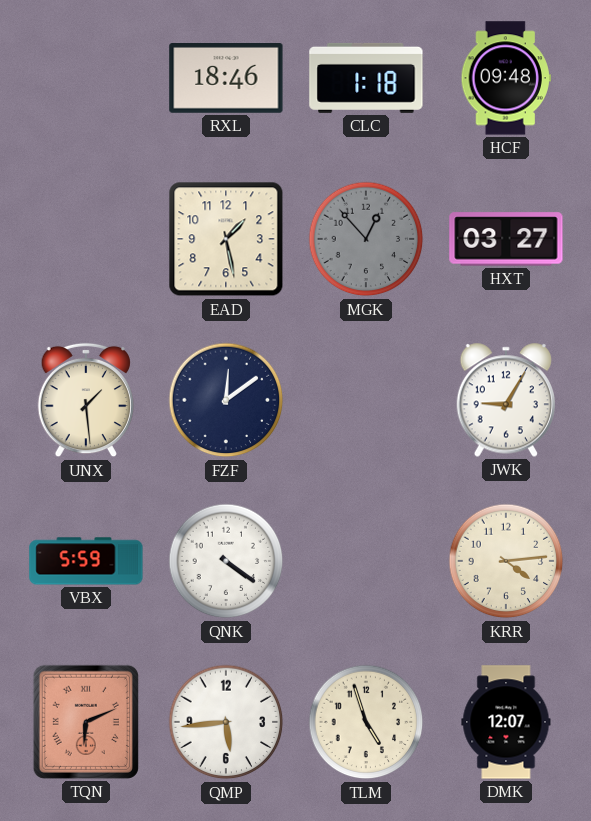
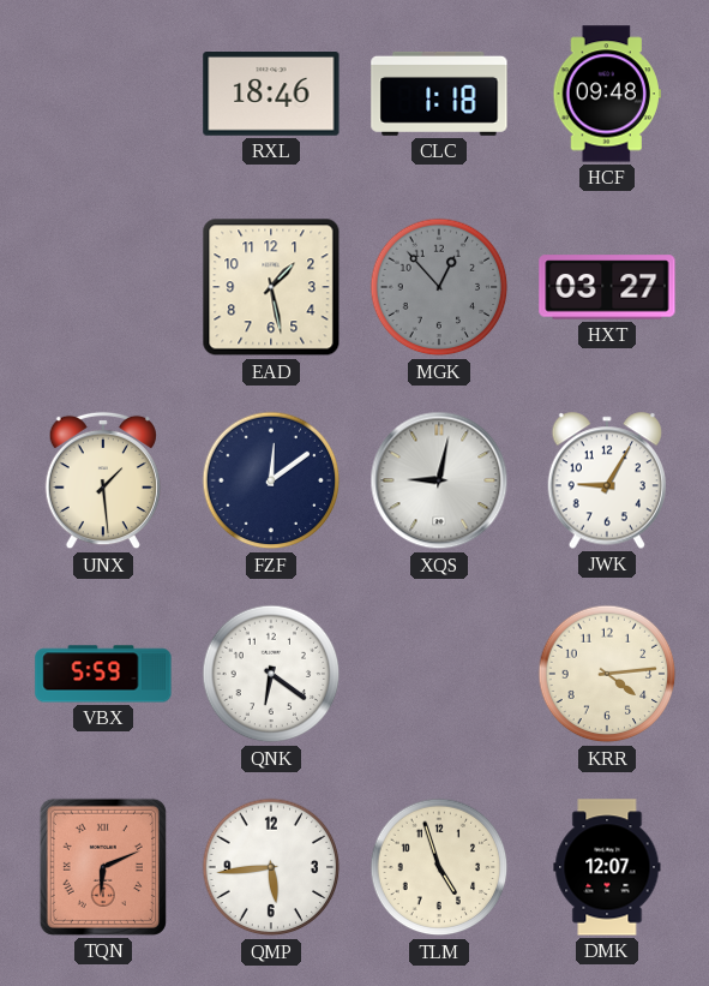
XQS: none -> 9:02 (439, 480)
QNK: 4:21 -> 6:21 (271, 674)
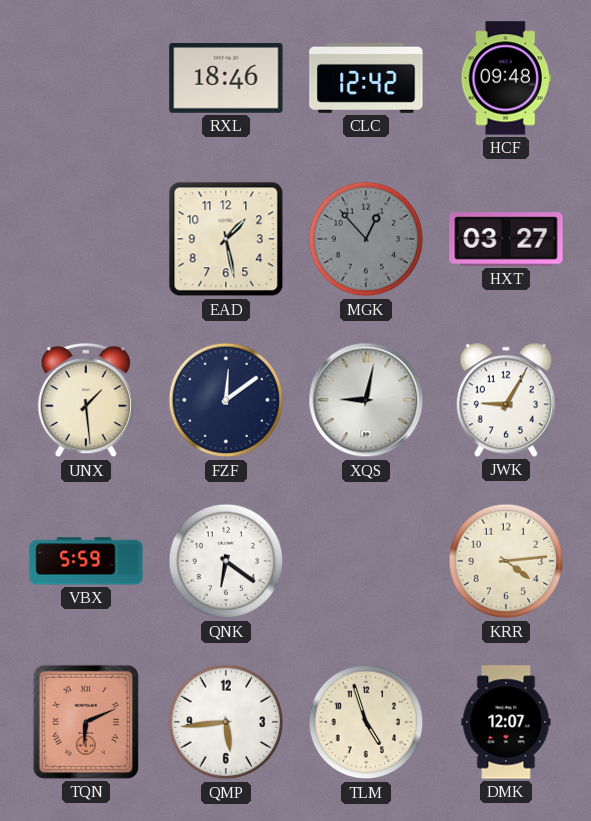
CLC: 1:18 -> 12:42 (366, 78)
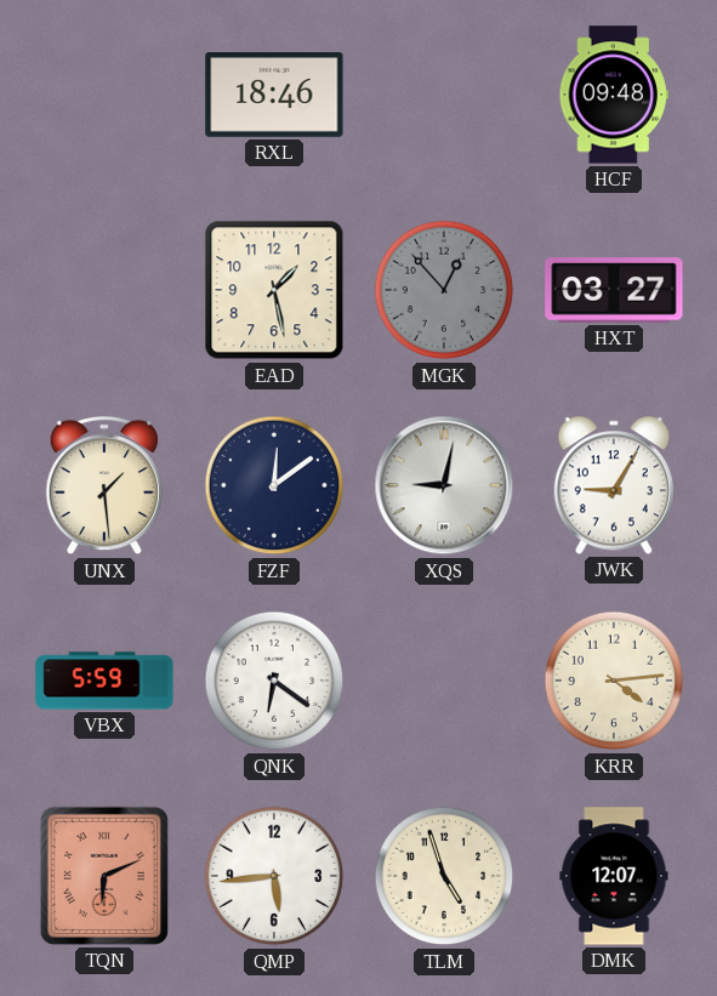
CLC: 12:42 -> none (366, 78)
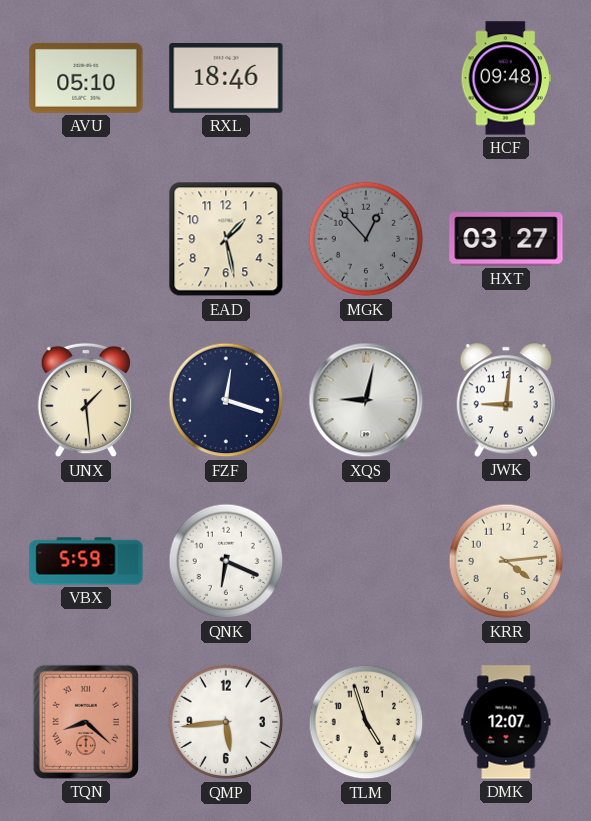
AVU: none -> 05:10 (86, 78)
FZF: 12:09 -> 12:18 (226, 400)
JWK: 9:05 -> 9:01 (505, 400)
QNK: 6:21 -> 6:19 (226, 561)
TQN: 6:11 -> 8:22 (86, 722)
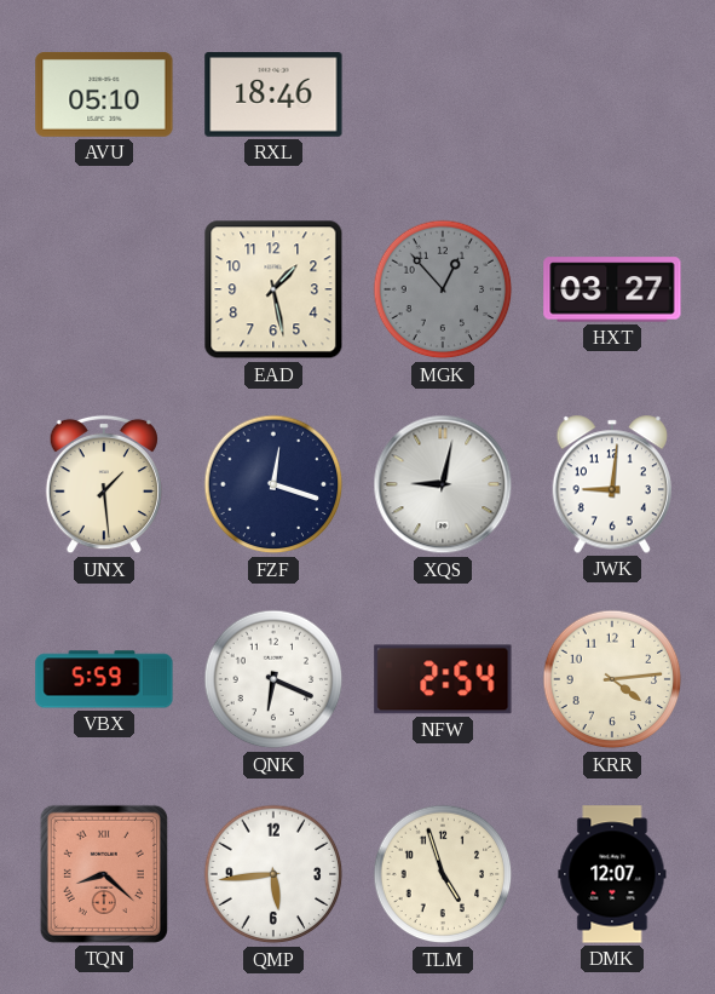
HCF: 09:48 -> none (506, 78)
NFW: none -> 2:54 (443, 679)
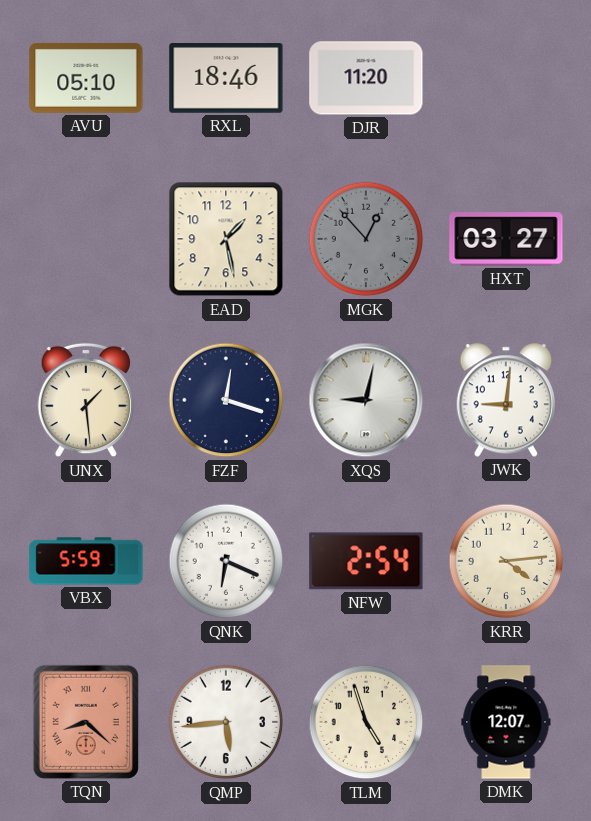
DJR: none -> 11:20 (366, 78)
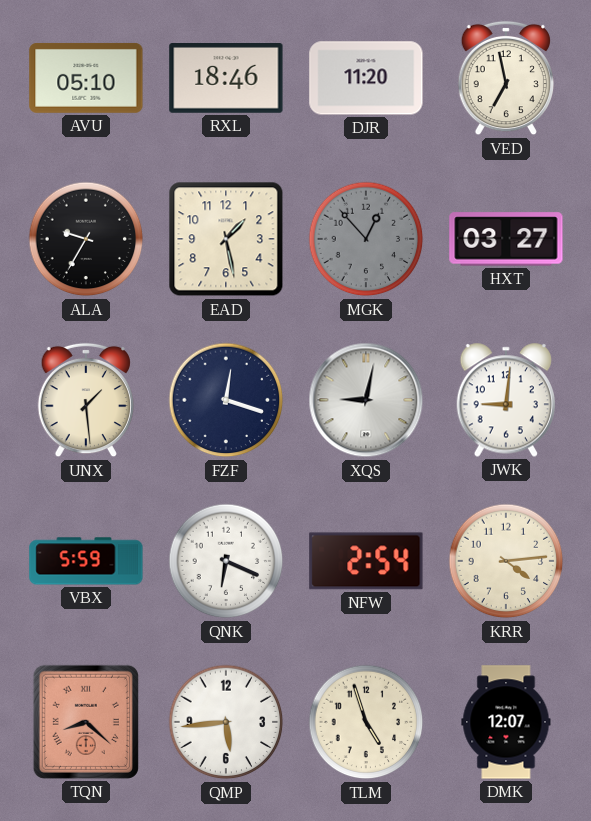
VED: none -> 6:58 (506, 78)
ALA: none -> 9:35 (86, 239)
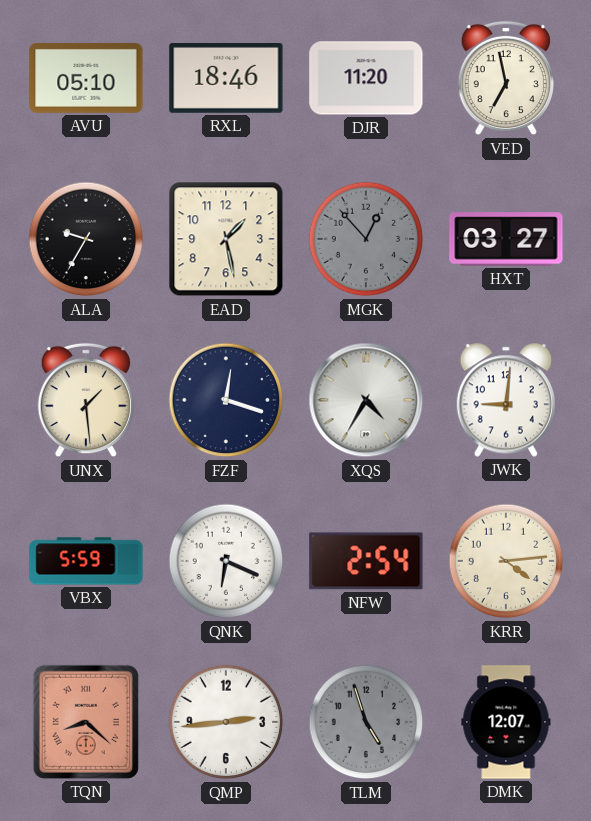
XQS: 9:02 -> 4:35 (366, 400)
QMP: 5:44 -> 2:44 (226, 722)
TLM dial: cream -> grey (366, 722)
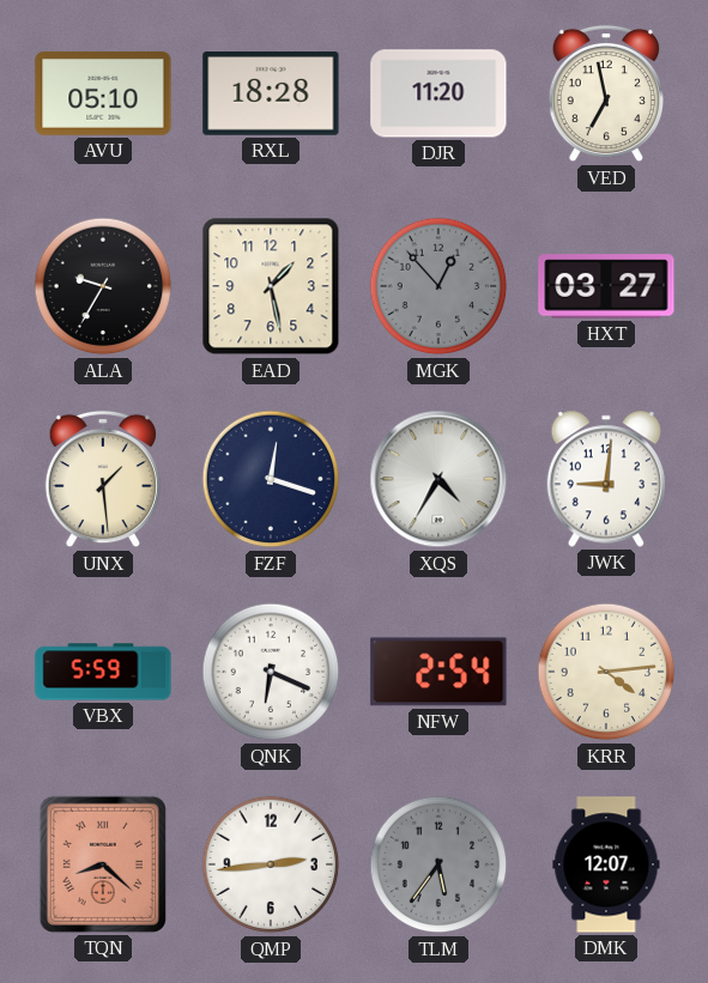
RXL: 18:46 -> 18:28 (271, 95)
TLM: 4:57 -> 5:36 (438, 864)
